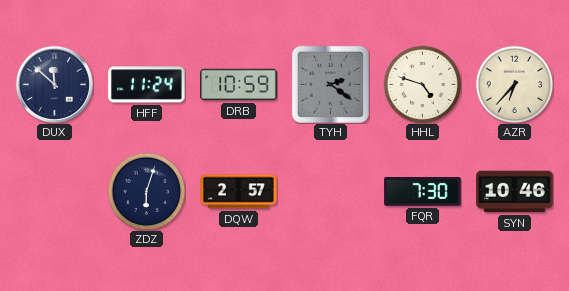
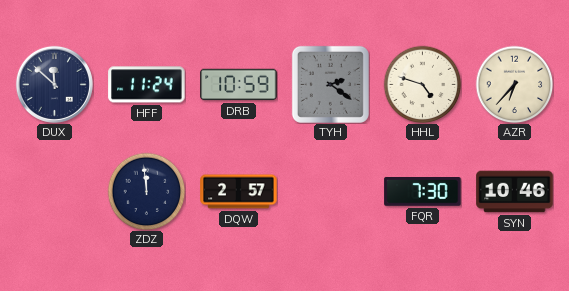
ZDZ: 6:03 -> 11:59 (146, 191)
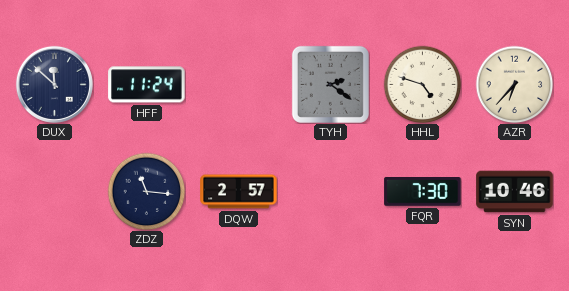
DRB: 10:59 -> none (239, 85)
ZDZ: 11:59 -> 11:16 (146, 191)
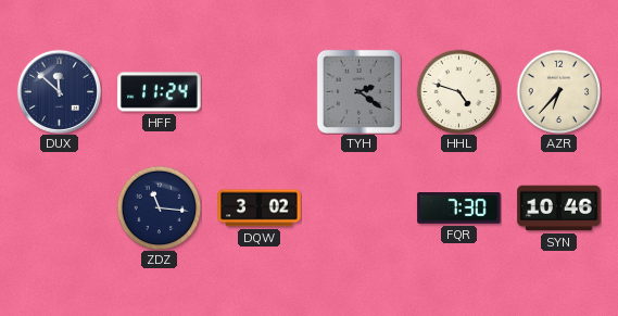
DQW: 2:57 -> 3:02 (260, 208)
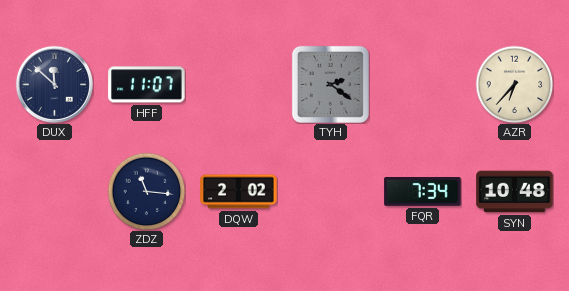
HFF: 11:24 -> 11:07 (147, 85)
HHL: 4:48 -> none (458, 91)
DQW: 3:02 -> 2:02 (239, 192)
FQR: 7:30 -> 7:34 (423, 192)
SYN: 10:46 -> 10:48 (515, 192)
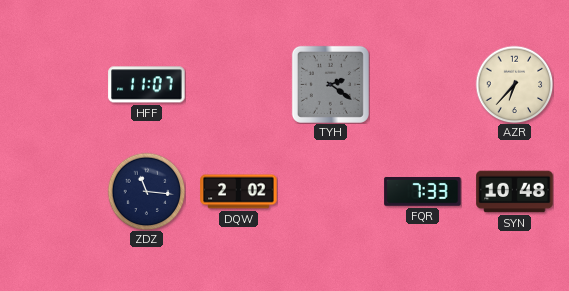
DUX: 11:52 -> none (54, 84)
FQR: 7:34 -> 7:33 (423, 192)
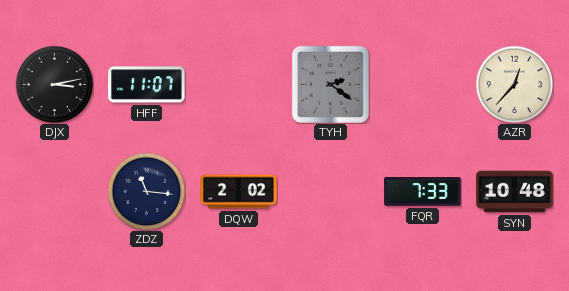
DJX: none -> 3:13 (54, 84)
AZR: 6:37 -> 12:37 (514, 84)
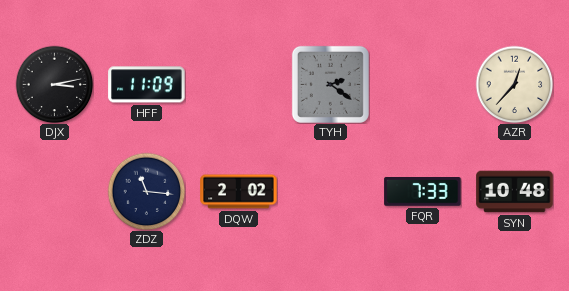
HFF: 11:07 -> 11:09 (147, 85)
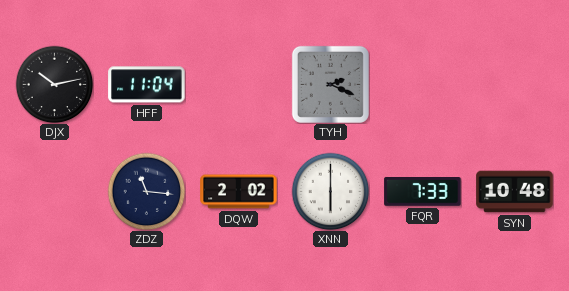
DJX: 3:13 -> 10:13 (54, 84)
HFF: 11:09 -> 11:04 (147, 85)
TYH: 2:21 -> 2:19 (330, 84)
AZR: 12:37 -> none (514, 84)
XNN: none -> 6:00 (330, 191)
